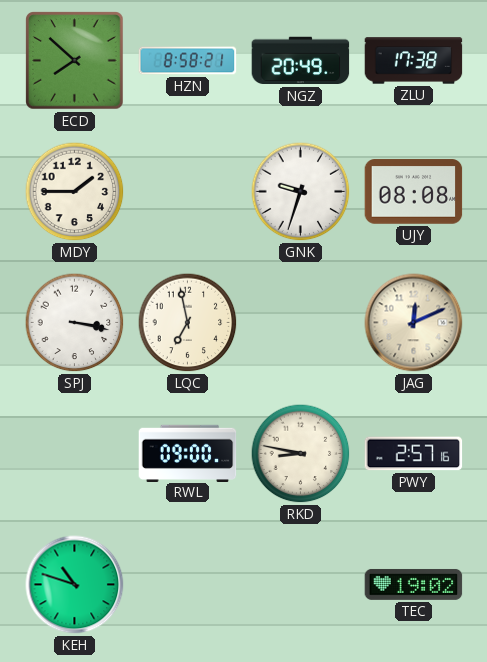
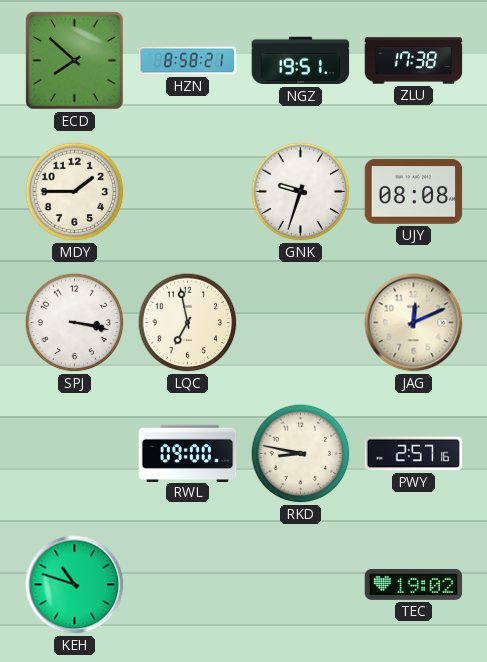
NGZ: 20:49 -> 19:51 (301, 61)
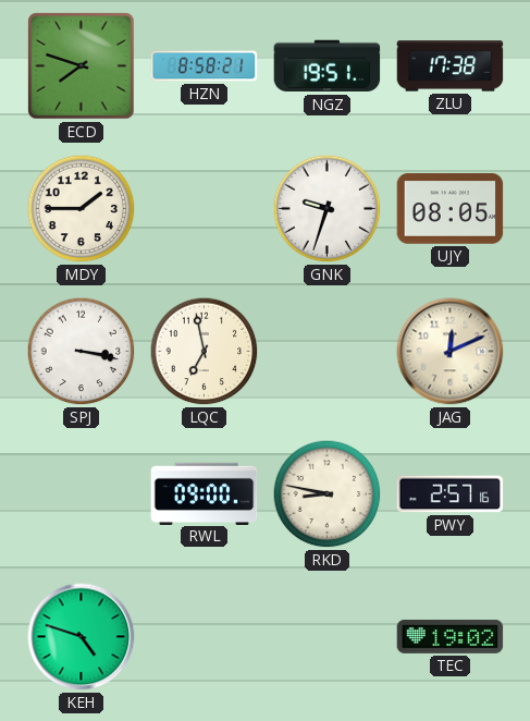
ECD: 7:52 -> 7:48 (82, 66)
UJY: 08:08 -> 08:05 (451, 209)
KEH: 10:48 -> 4:48 (82, 637)
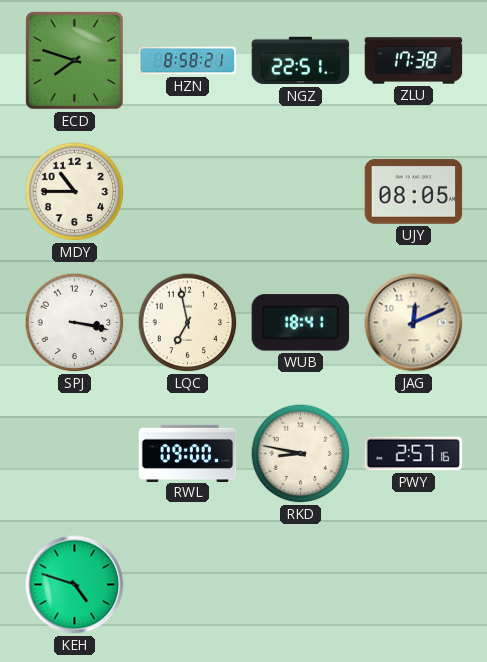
NGZ: 19:51 -> 22:51 (301, 61)
MDY: 1:45 -> 10:45 (75, 192)
GNK: 9:33 -> none (328, 209)
WUB: none -> 18:41 (301, 323)
TEC: 19:02 -> none (451, 636)
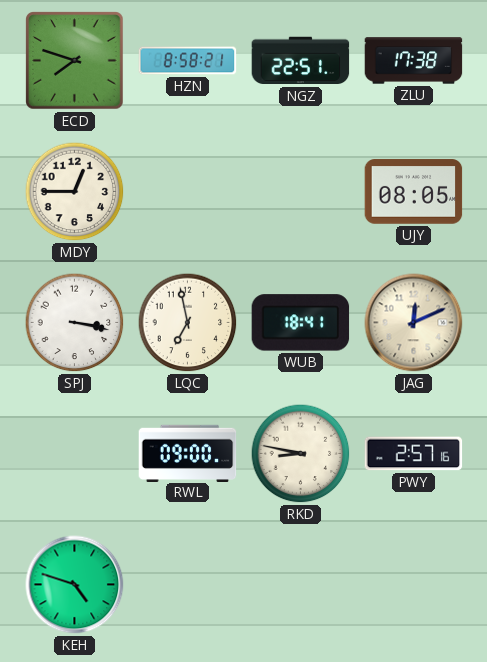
MDY: 10:45 -> 12:45 (75, 192)
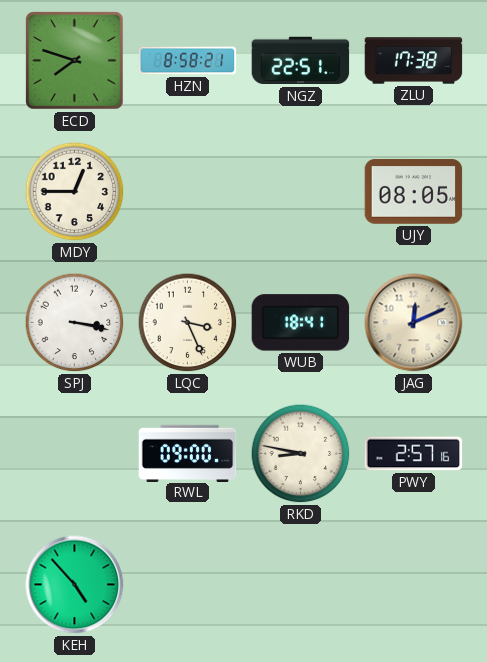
LQC: 6:58 -> 3:26 (188, 323)
KEH: 4:48 -> 4:53 (75, 585)
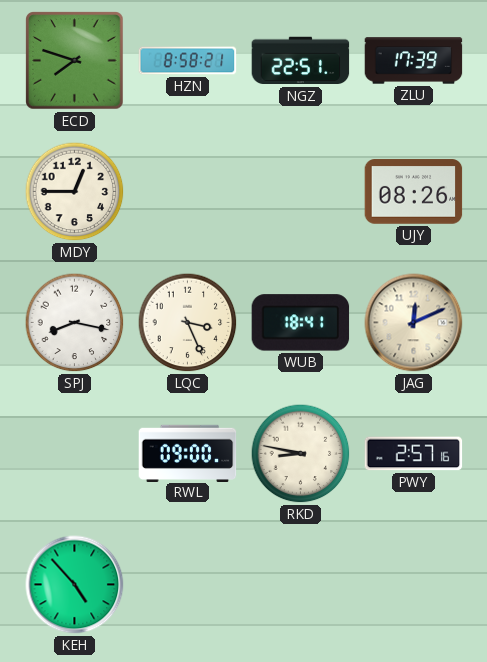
ZLU: 17:38 -> 17:39 (414, 61)
UJY: 08:05 -> 08:26 (414, 192)
SPJ: 3:17 -> 8:17 (75, 323)
